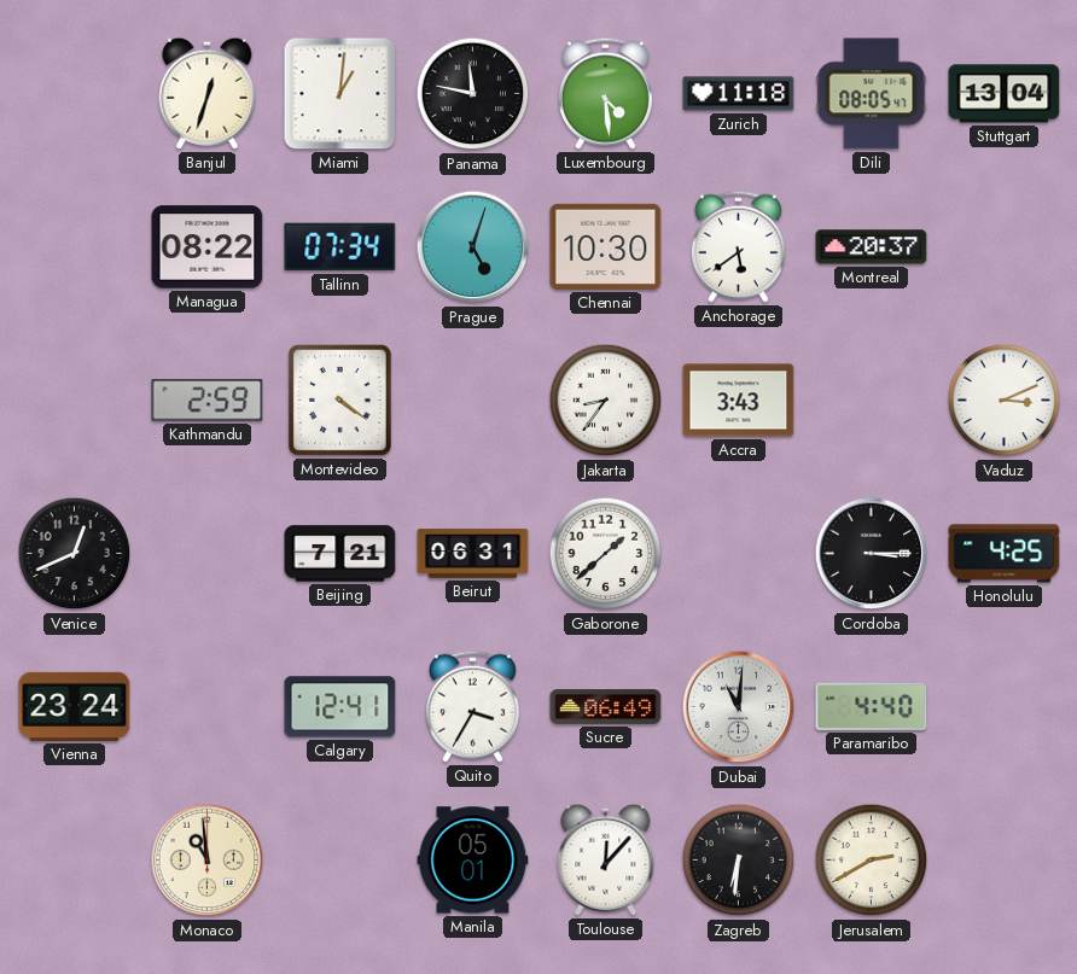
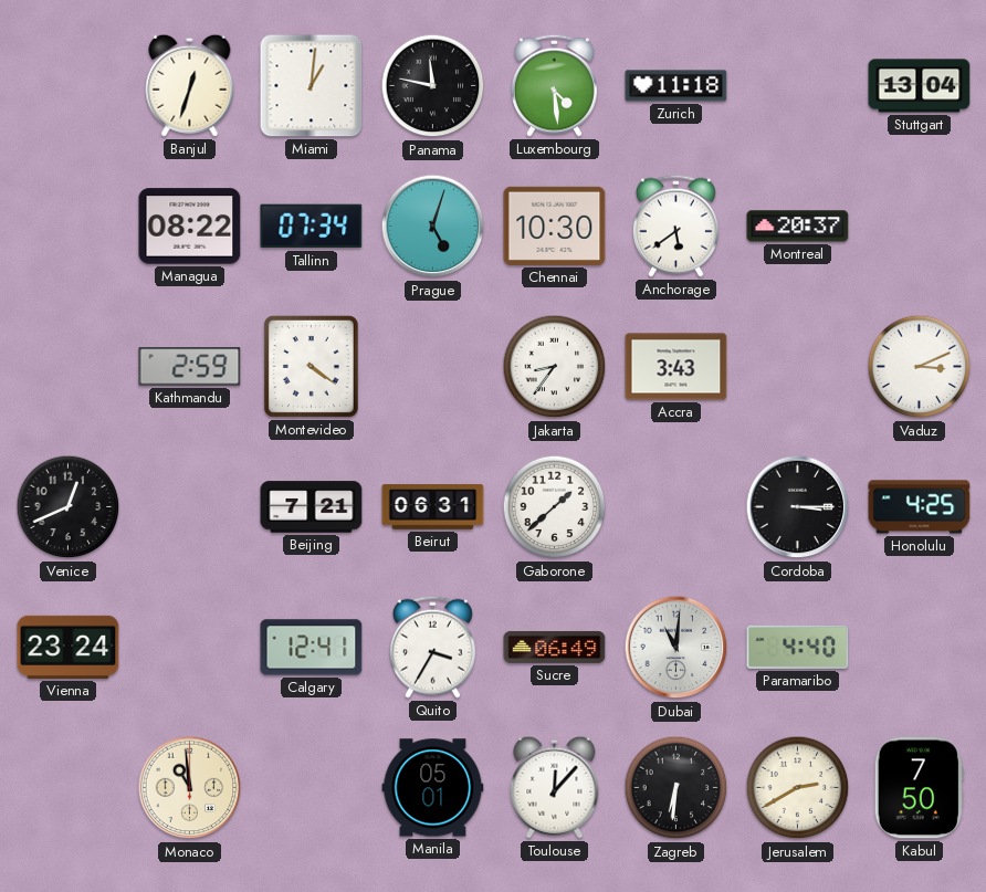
Dili: 08:05 -> none (872, 94)
Kabul: none -> 7:50 (919, 788)
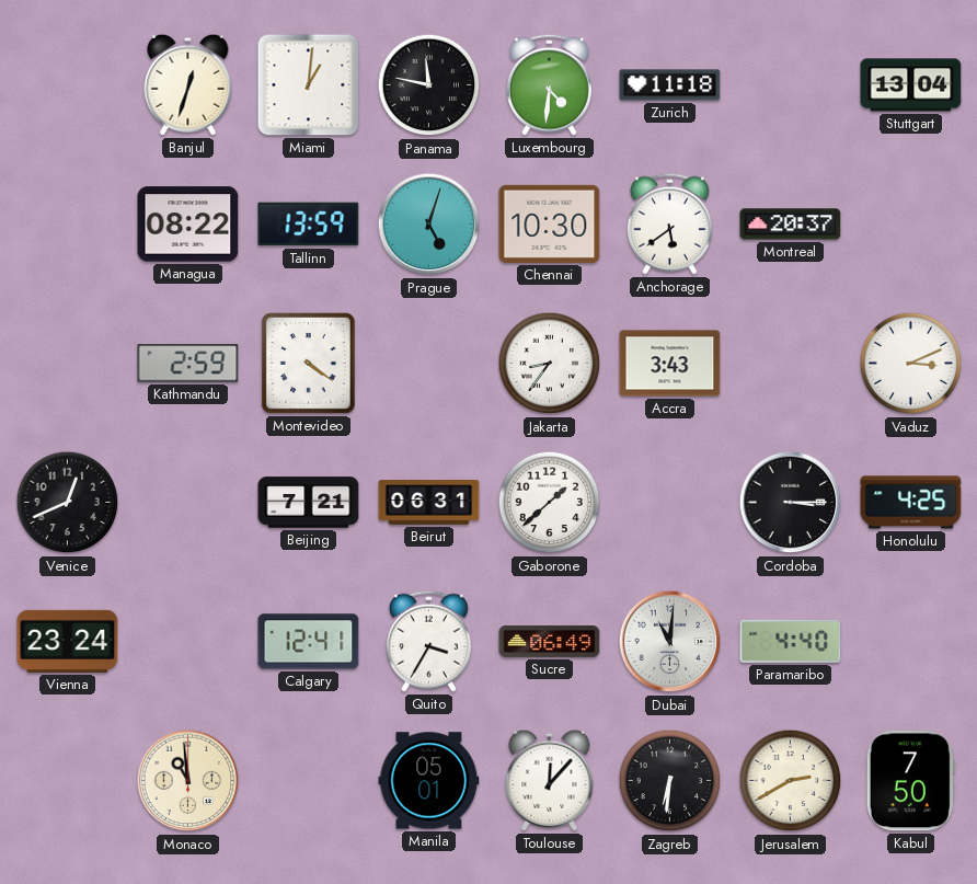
Luxembourg: 4:29 -> 4:31 (549, 84)
Tallinn: 07:34 -> 13:59 (309, 225)
